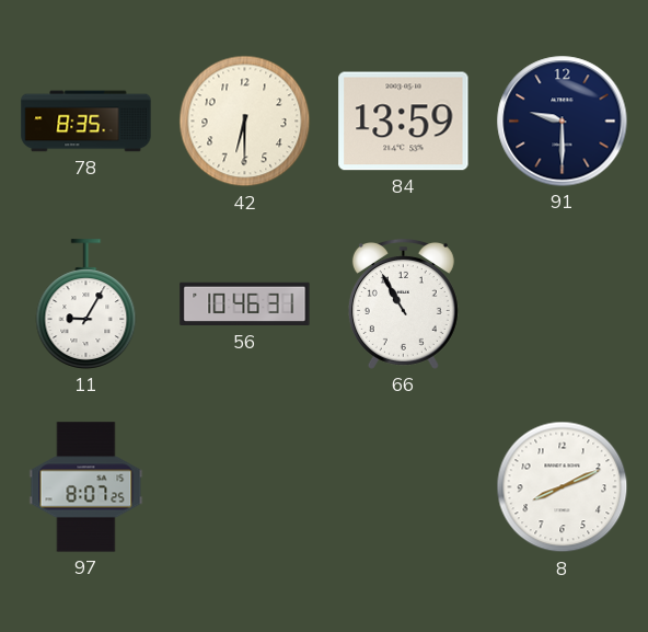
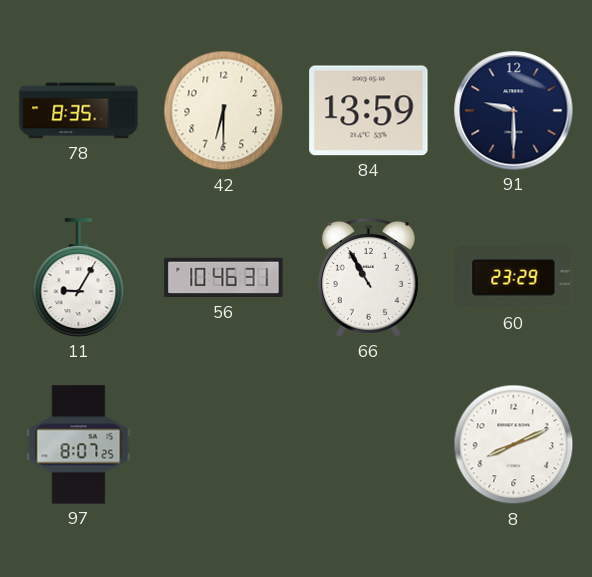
60: none -> 23:29 (514, 278)
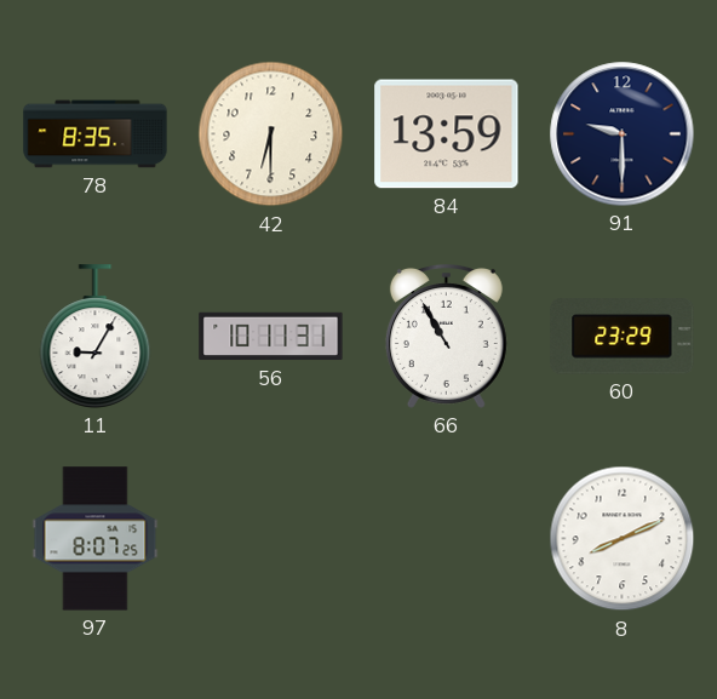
56: 10:46 -> 10:11 (271, 337)
